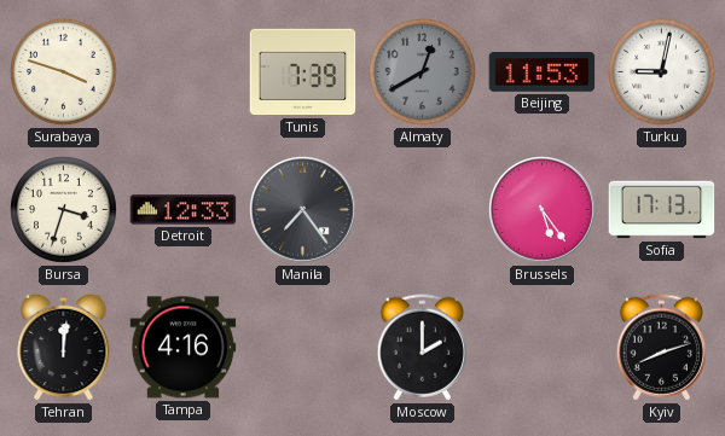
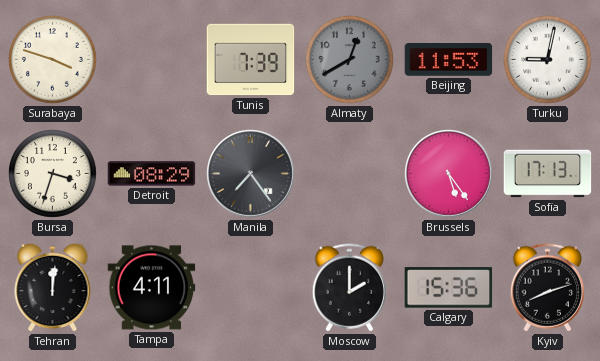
Detroit: 12:33 -> 08:29 (152, 174)
Tampa: 4:16 -> 4:11 (152, 288)
Calgary: none -> 15:36 (449, 288)
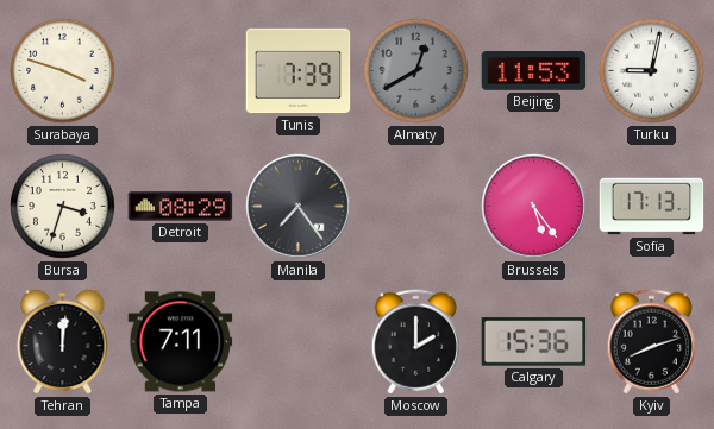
Tampa: 4:11 -> 7:11 (181, 342)
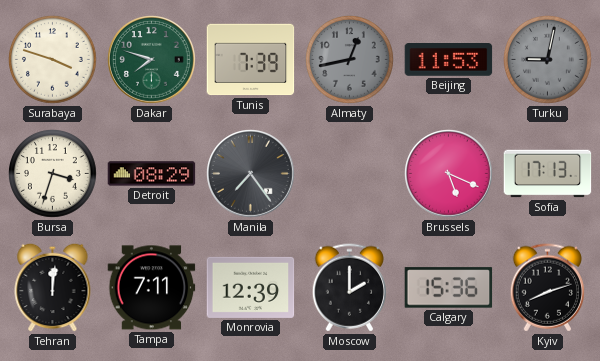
Dakar: none -> 7:48 (152, 60)
Almaty: 12:40 -> 12:43 (350, 60)
Turku dial: white -> grey (548, 60)
Brussels: 5:24 -> 5:19 (449, 174)
Monrovia: none -> 12:39 (251, 287)
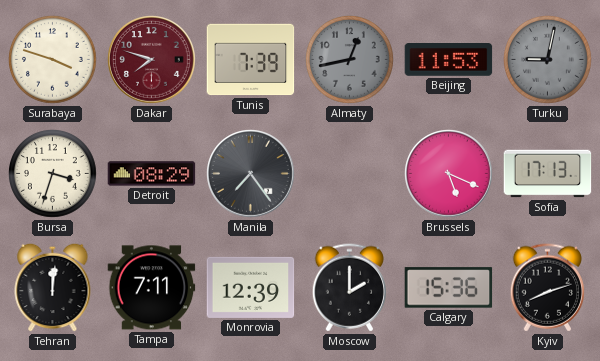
Dakar dial: green -> burgundy (152, 60)
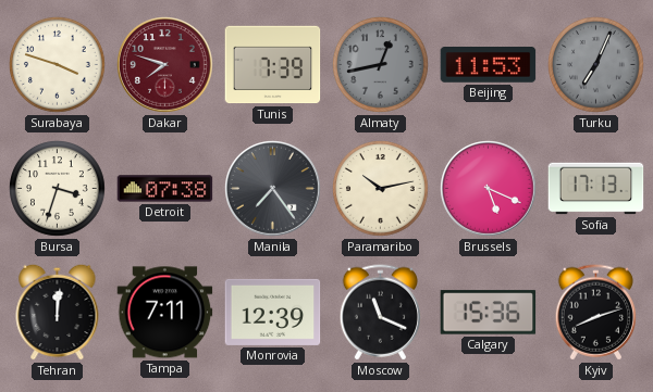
Turku: 9:02 -> 7:04 (596, 65)
Detroit: 08:29 -> 07:38 (165, 189)
Paramaribo: none -> 10:13 (381, 189)
Moscow: 2:00 -> 11:19 (380, 313)
